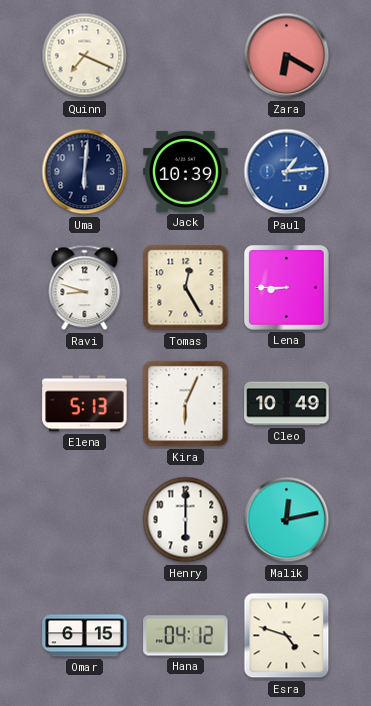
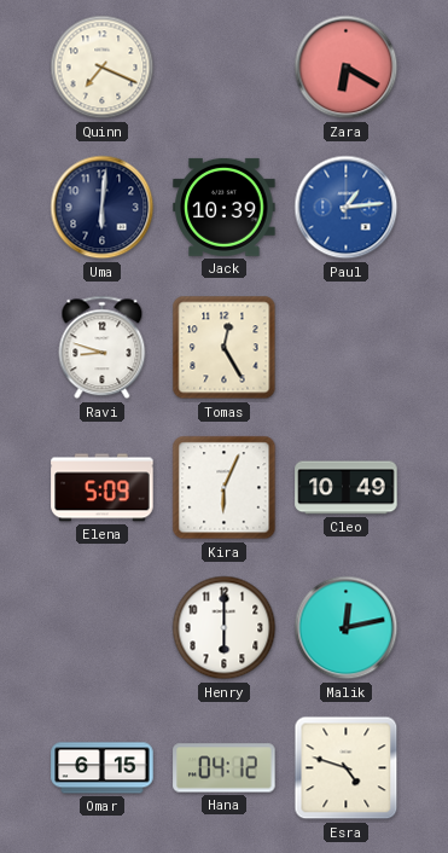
Lena: 8:45 -> none (287, 288)
Elena: 5:13 -> 5:09 (103, 488)
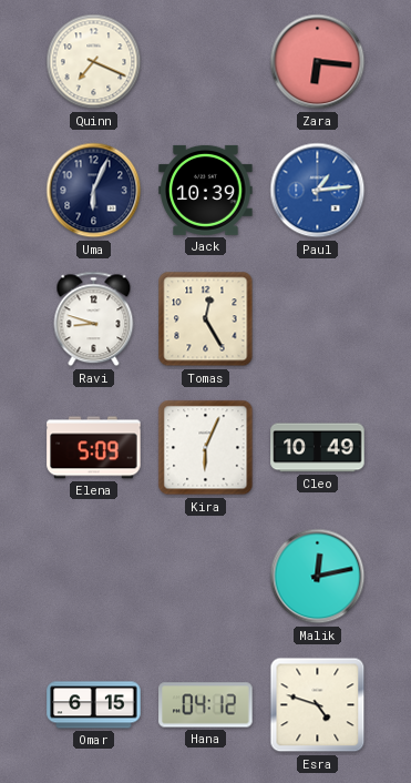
Zara: 6:20 -> 6:16 (318, 62)
Uma: 6:01 -> 6:04 (94, 191)
Henry: 6:00 -> none (225, 628)
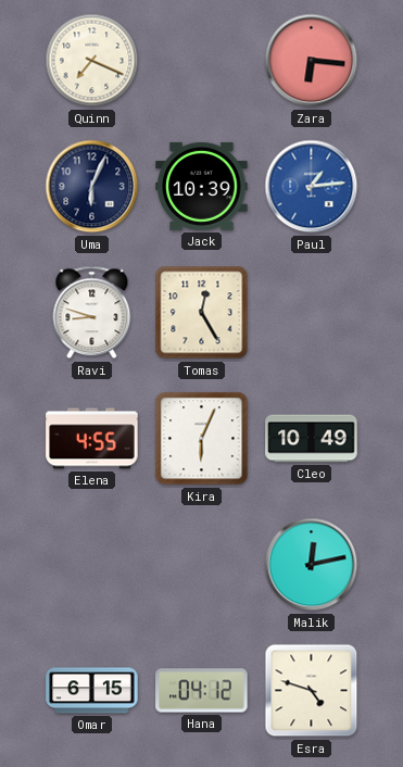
Elena: 5:09 -> 4:55 (92, 439)
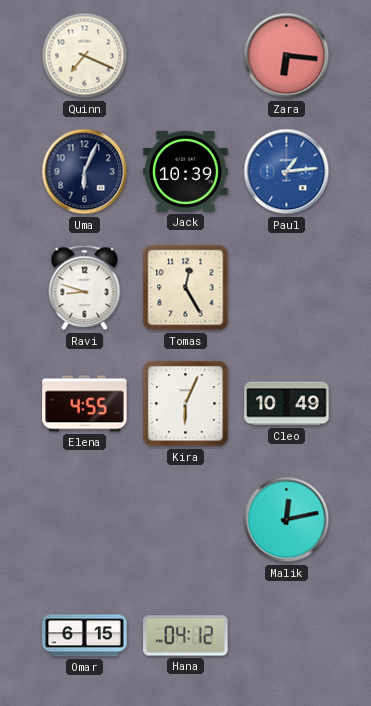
Esra: 4:48 -> none (312, 691)
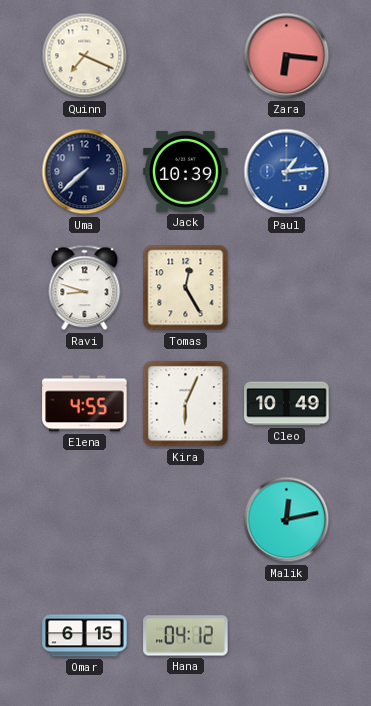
Uma: 6:04 -> 7:38 (85, 172)
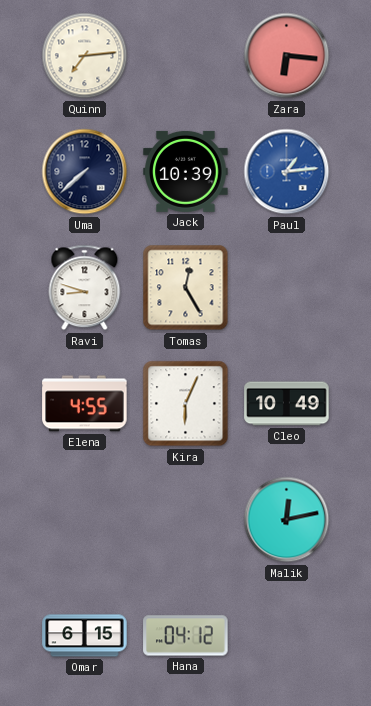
Quinn: 7:19 -> 7:14 (85, 56)
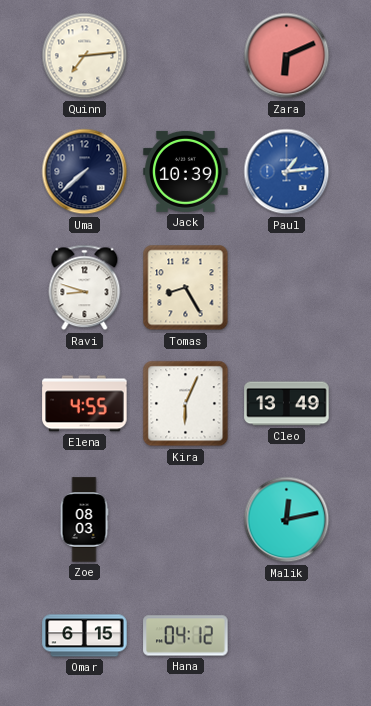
Zara: 6:16 -> 6:11 (287, 56)
Tomas: 12:25 -> 8:25 (186, 288)
Cleo: 10:49 -> 13:49 (287, 404)
Zoe: none -> 08:03 (84, 520)
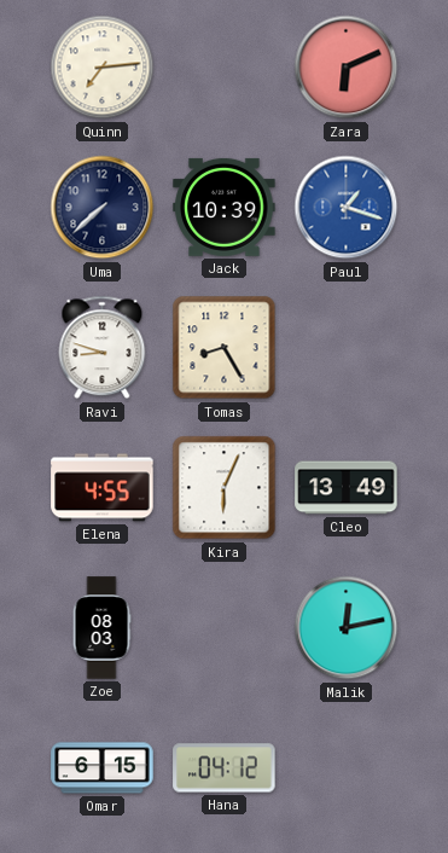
Paul: 1:14 -> 1:18 (347, 208)
